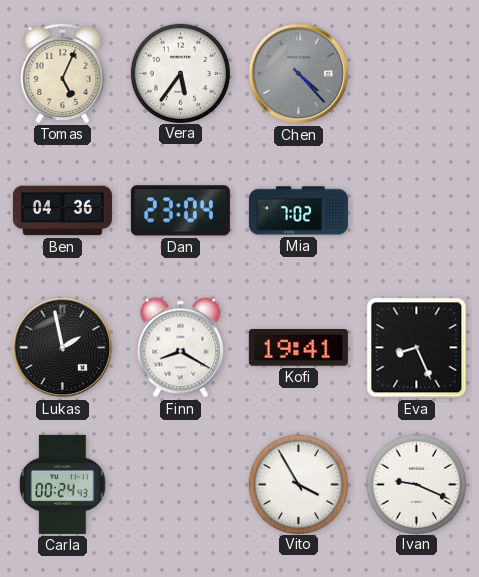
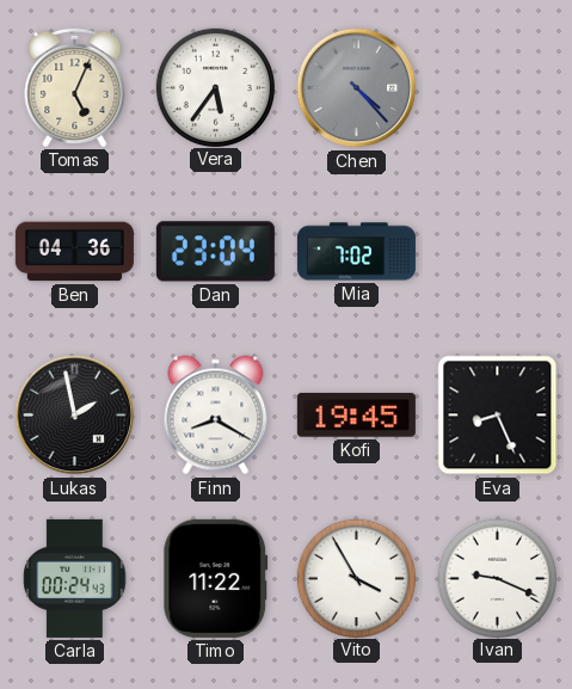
Kofi: 19:41 -> 19:45 (356, 416)
Timo: none -> 11:22 (216, 578)
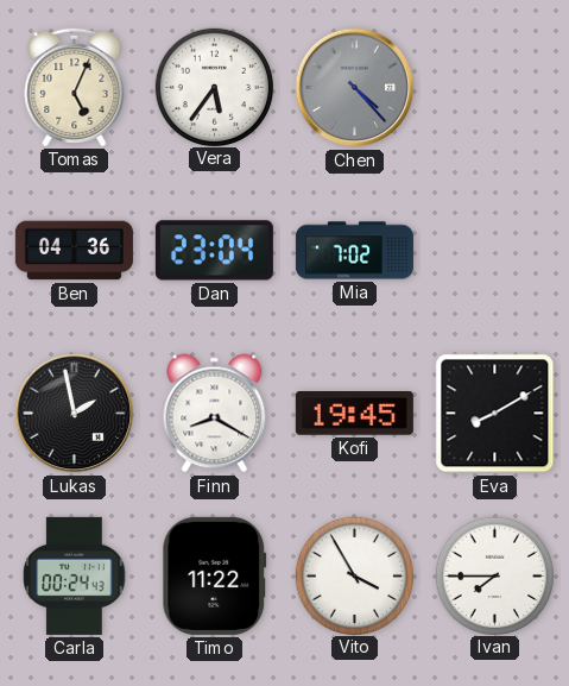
Eva: 8:26 -> 8:10 (495, 414)
Ivan: 9:19 -> 7:45 (494, 575)
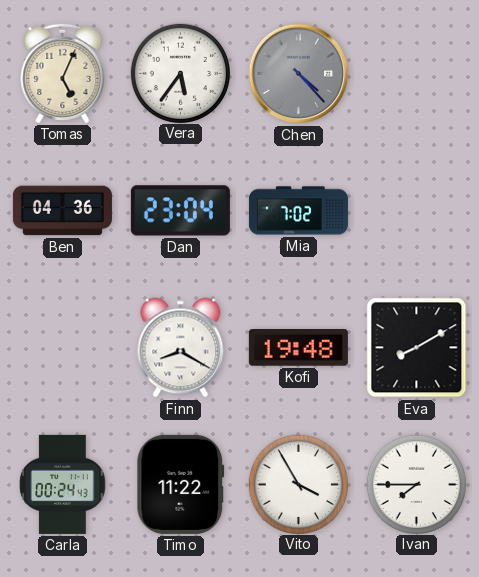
Lukas: 1:58 -> none (75, 414)
Kofi: 19:45 -> 19:48 (298, 348)
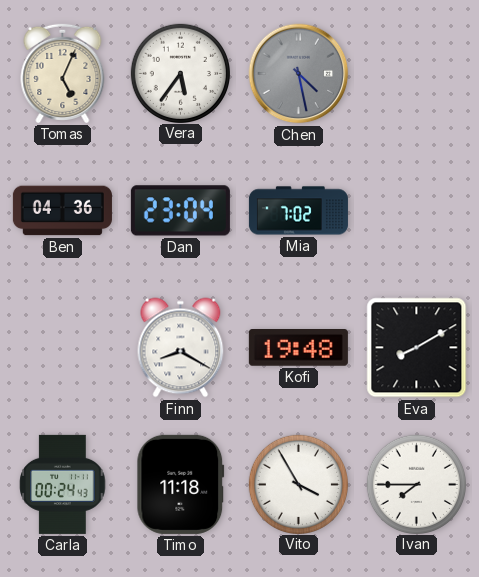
Chen: 4:23 -> 4:28 (299, 74)
Timo: 11:22 -> 11:18 (181, 484)
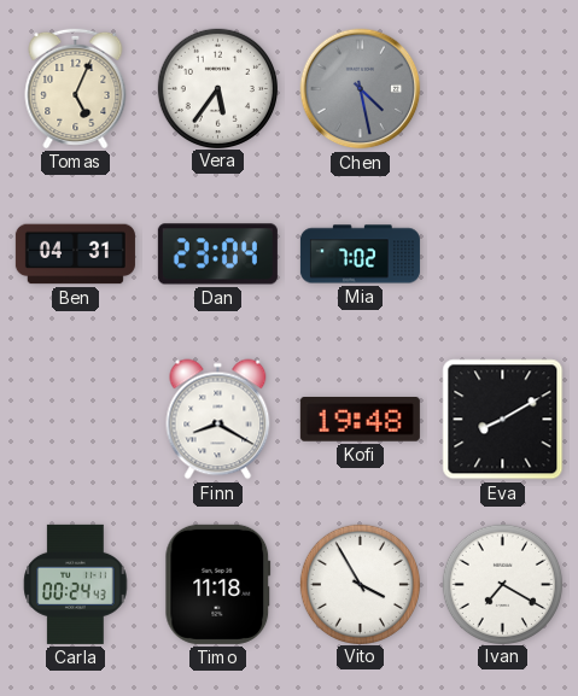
Ben: 04:36 -> 04:31 (75, 255)
Ivan: 7:45 -> 7:20 (502, 584)
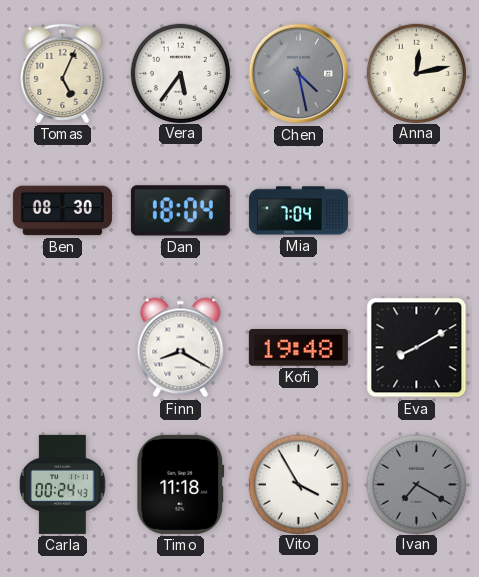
Anna: none -> 12:13 (416, 73)
Ben: 04:31 -> 08:30 (62, 211)
Dan: 23:04 -> 18:04 (180, 211)
Mia: 7:02 -> 7:04 (298, 211)
Ivan dial: white -> grey (416, 484)
